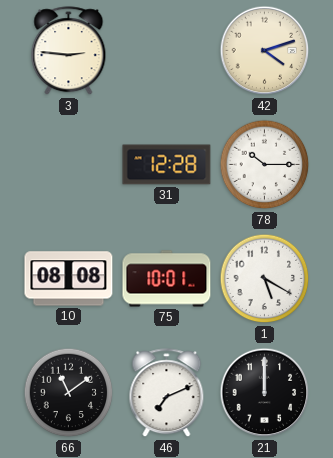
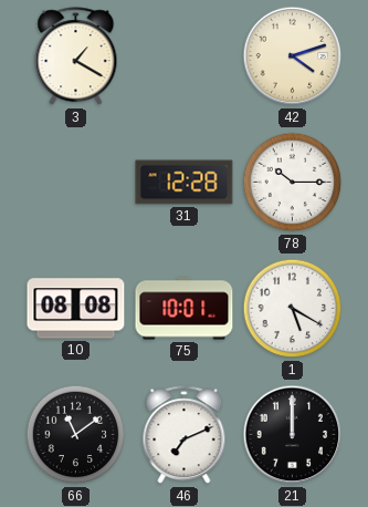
3: 2:46 -> 1:20 (76, 56)
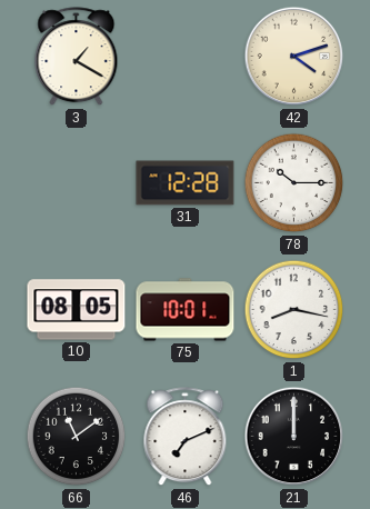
10: 08:08 -> 08:05 (77, 310)
1: 5:20 -> 8:17 (294, 310)
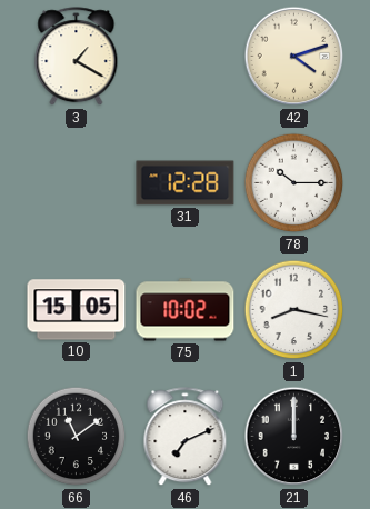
10: 08:05 -> 15:05 (77, 310)
75: 10:01 -> 10:02 (186, 310)
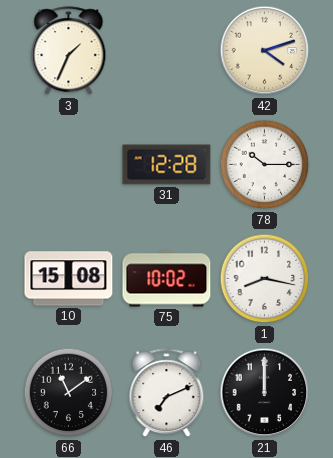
3: 1:20 -> 1:34 (69, 51)
10: 15:05 -> 15:08 (69, 279)
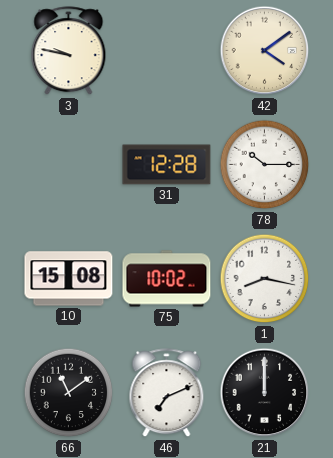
3: 1:34 -> 9:47 (69, 51)
42: 4:12 -> 4:09 (265, 51)
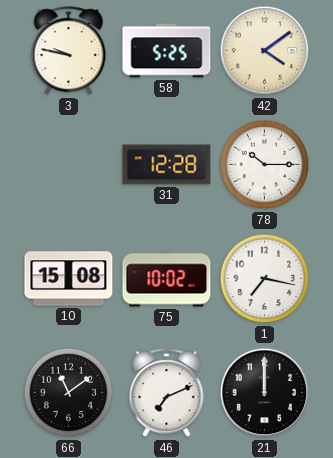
58: none -> 5:25 (167, 51)
1: 8:17 -> 7:17 (265, 279)
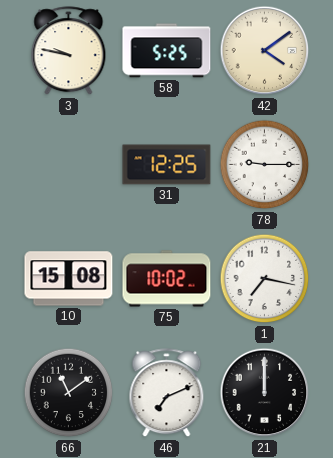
31: 12:28 -> 12:25 (167, 165)
78: 10:15 -> 9:15 (265, 165)
